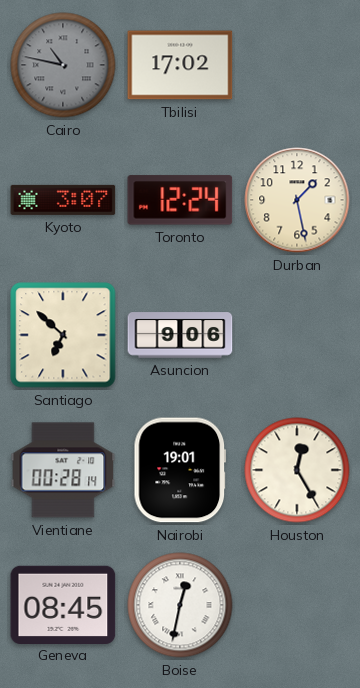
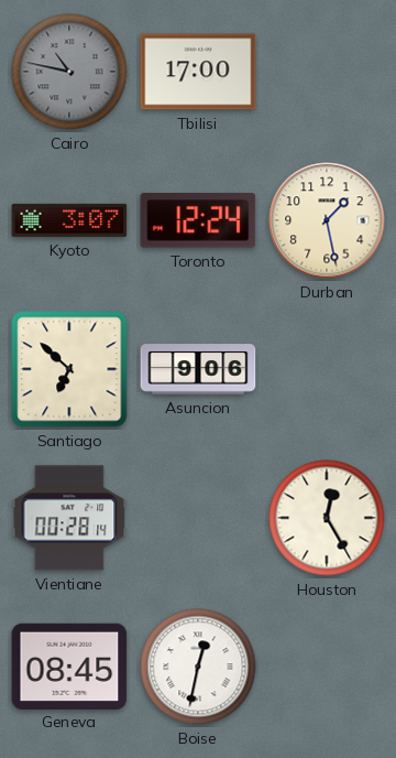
Tbilisi: 17:02 -> 17:00 (198, 72)
Nairobi: 19:01 -> none (180, 470)
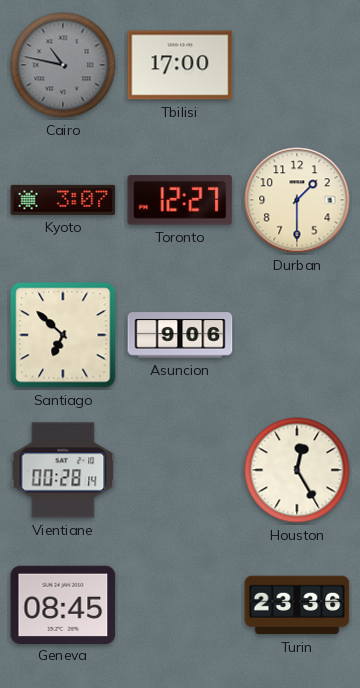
Toronto: 12:24 -> 12:27 (180, 200)
Durban: 1:28 -> 1:30 (297, 200)
Boise: 12:32 -> none (198, 667)
Turin: none -> 23:36 (297, 605)
